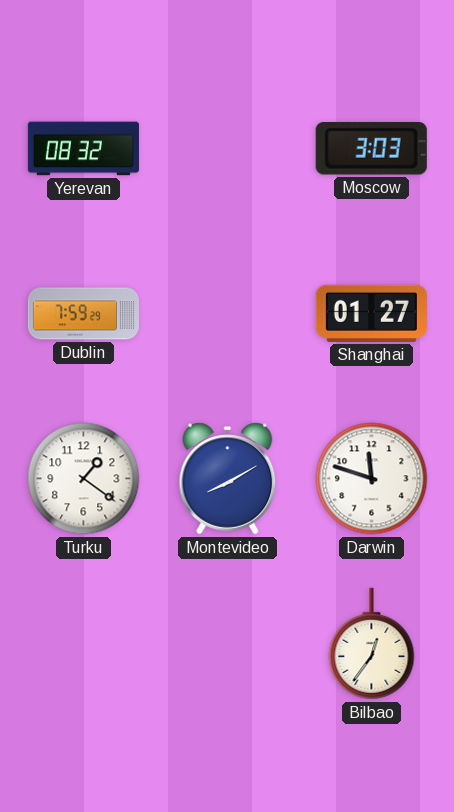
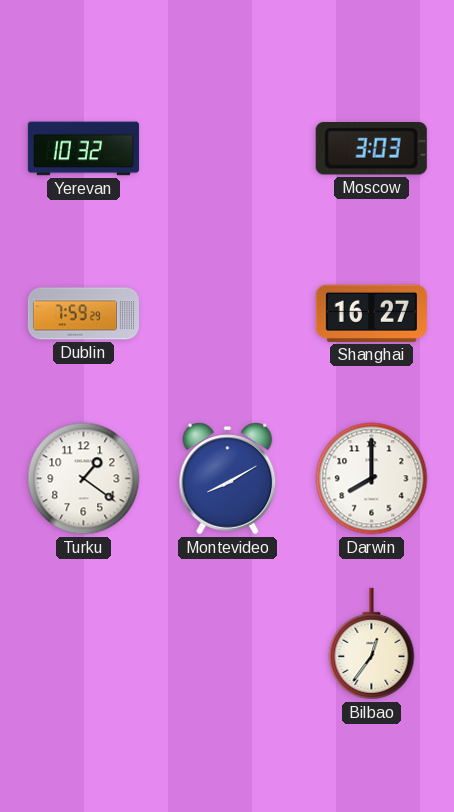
Yerevan: 08:32 -> 10:32 (83, 149)
Shanghai: 01:27 -> 16:27 (371, 313)
Darwin: 11:48 -> 8:00 (372, 479)
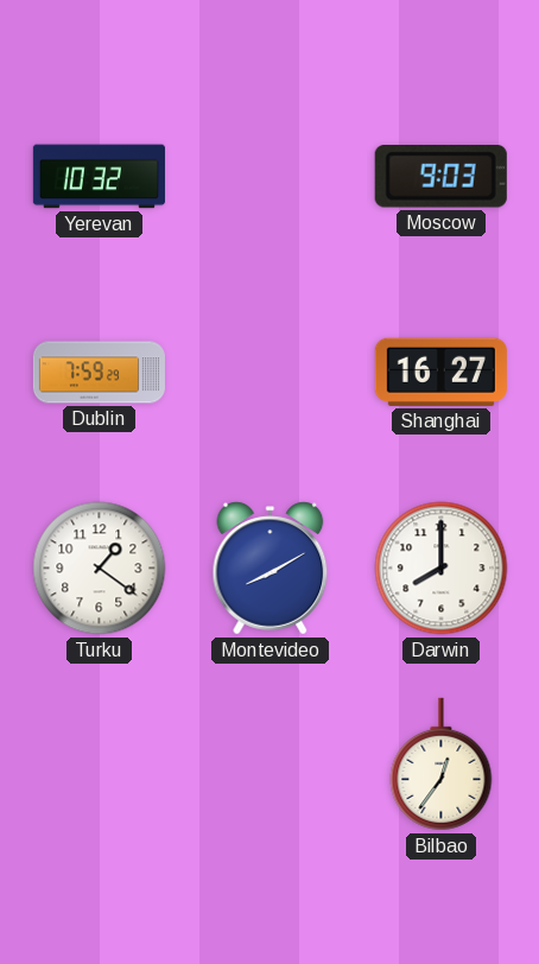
Moscow: 3:03 -> 9:03 (440, 177)
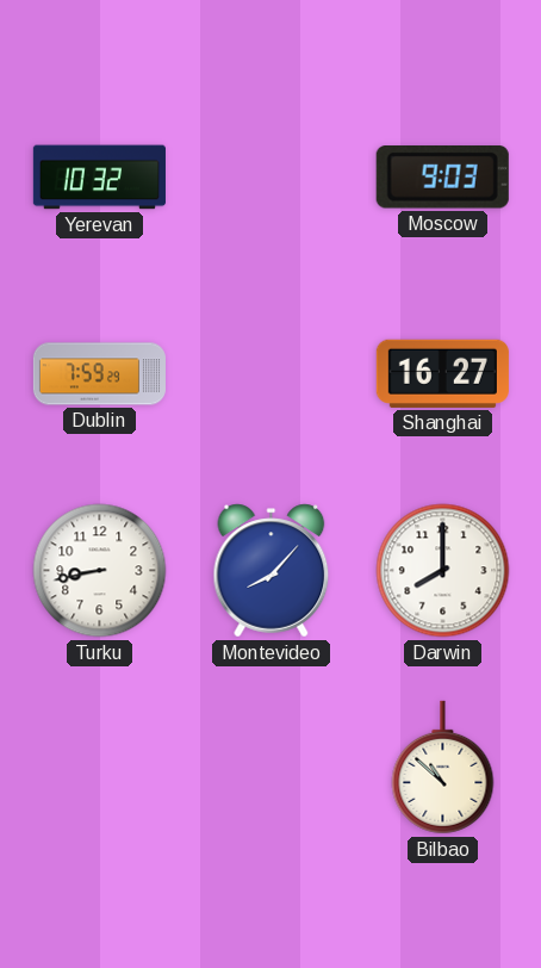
Turku: 1:21 -> 8:43 (100, 571)
Montevideo: 8:10 -> 8:07 (272, 571)
Bilbao: 12:36 -> 10:52 (443, 768)
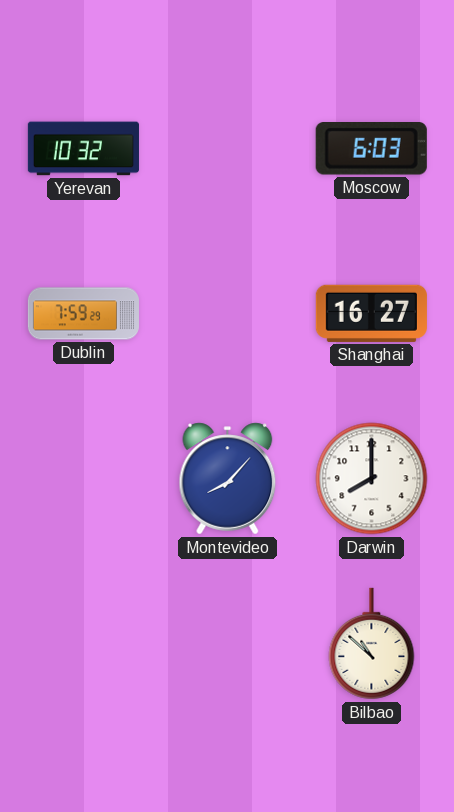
Moscow: 9:03 -> 6:03 (371, 149)
Turku: 8:43 -> none (100, 571)
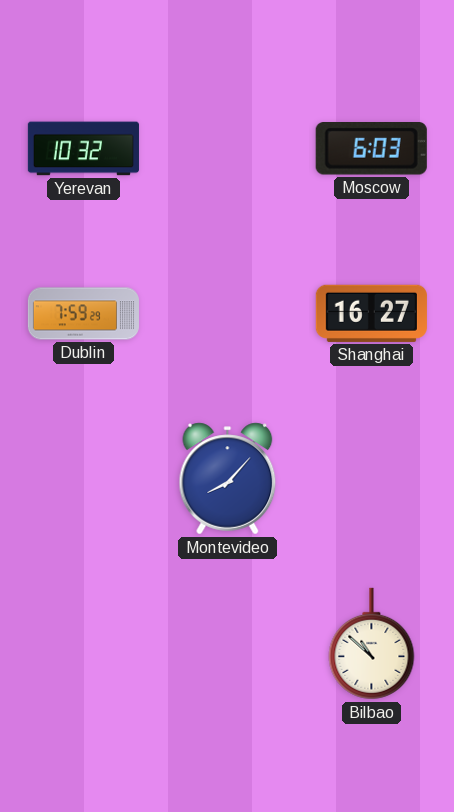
Darwin: 8:00 -> none (372, 479)
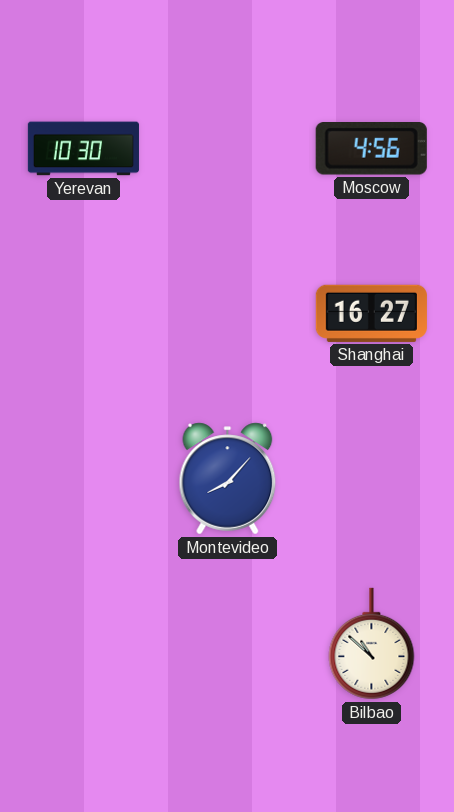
Yerevan: 10:32 -> 10:30 (83, 149)
Moscow: 6:03 -> 4:56 (371, 149)
Dublin: 7:59 -> none (83, 314)
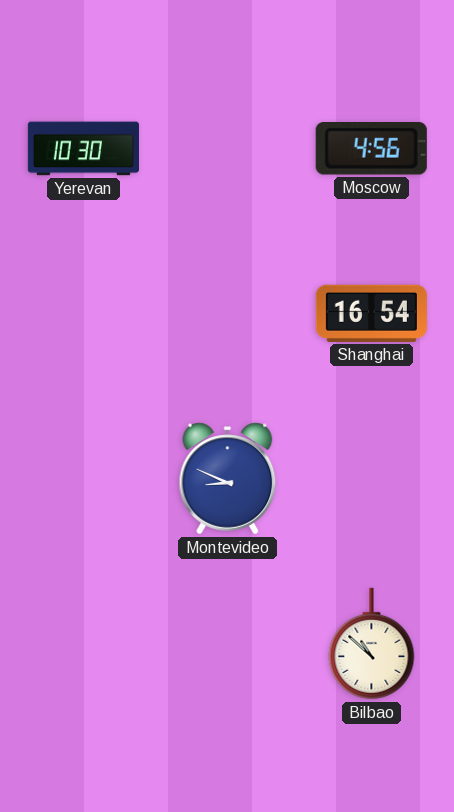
Shanghai: 16:27 -> 16:54 (371, 313)
Montevideo: 8:07 -> 8:49 (228, 479)
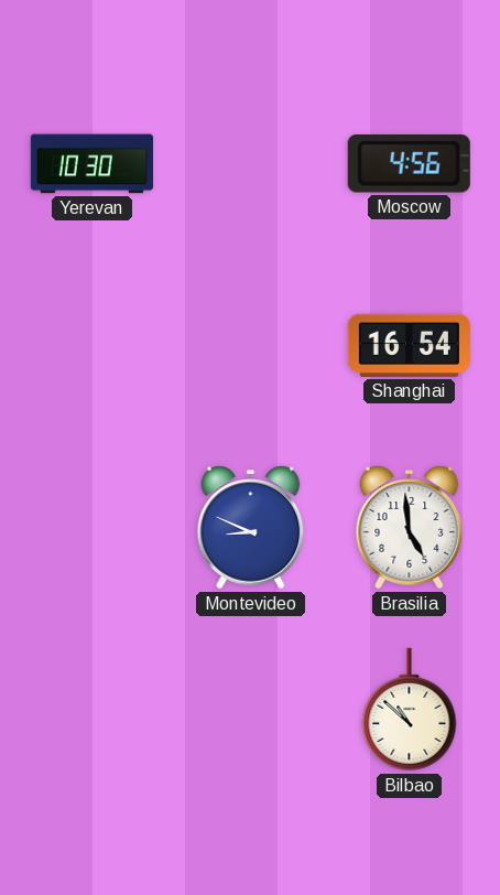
Brasilia: none -> 4:59 (410, 528)
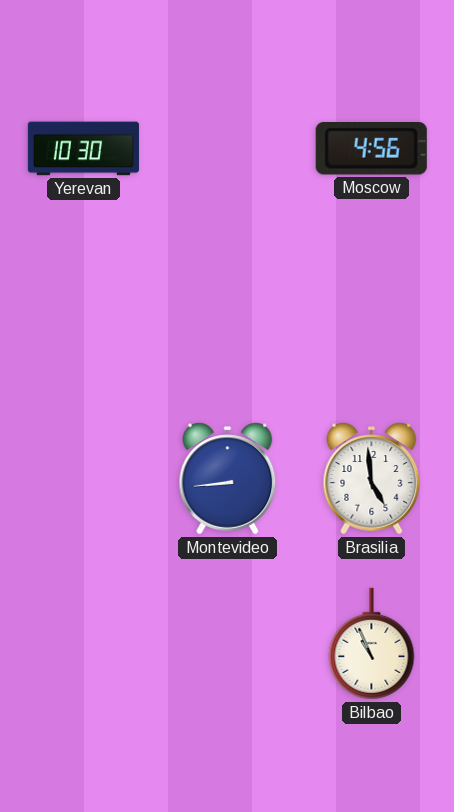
Shanghai: 16:54 -> none (409, 345)
Montevideo: 8:49 -> 8:44 (228, 479)
Bilbao: 10:52 -> 10:56 (372, 644)
